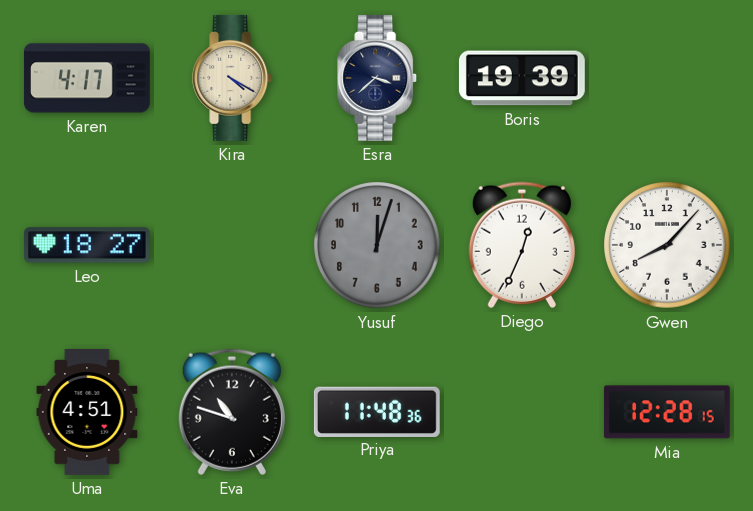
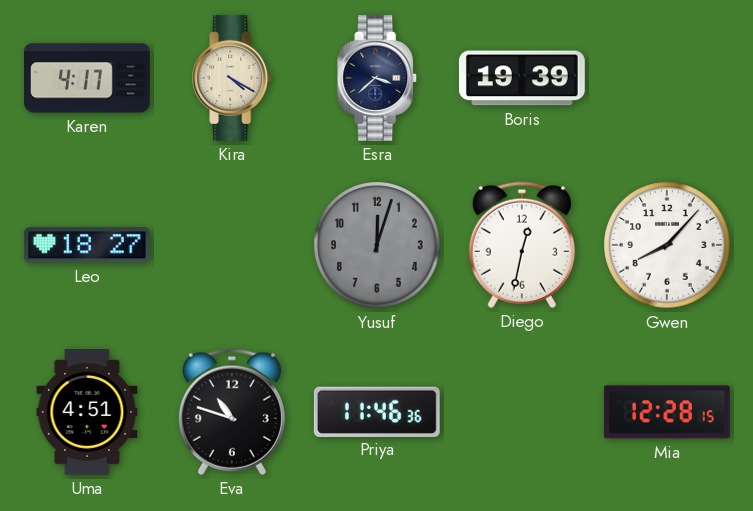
Diego: 12:34 -> 12:32 (522, 245)
Priya: 11:48 -> 11:46 (377, 411)
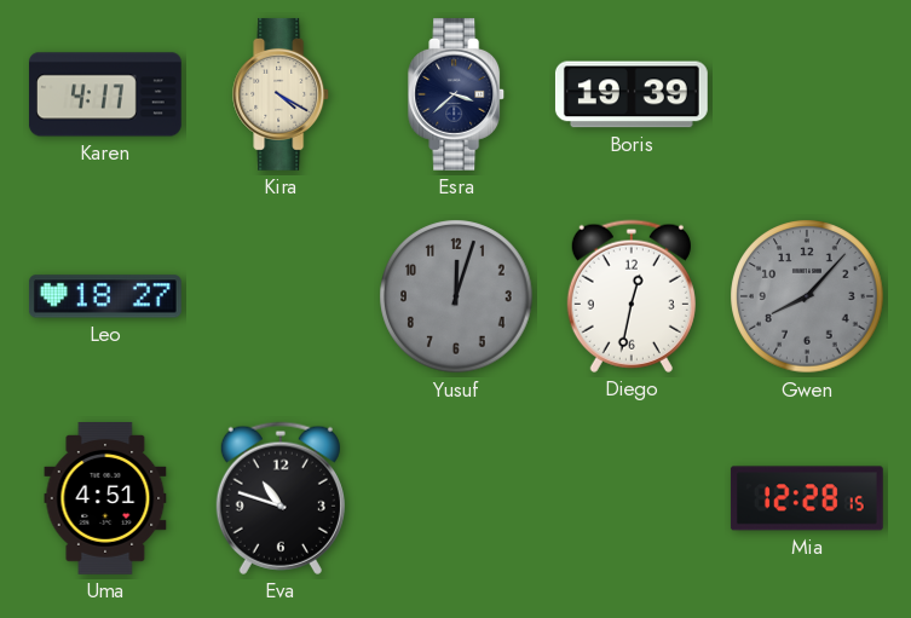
Gwen dial: white -> grey (807, 296)
Priya: 11:46 -> none (377, 411)
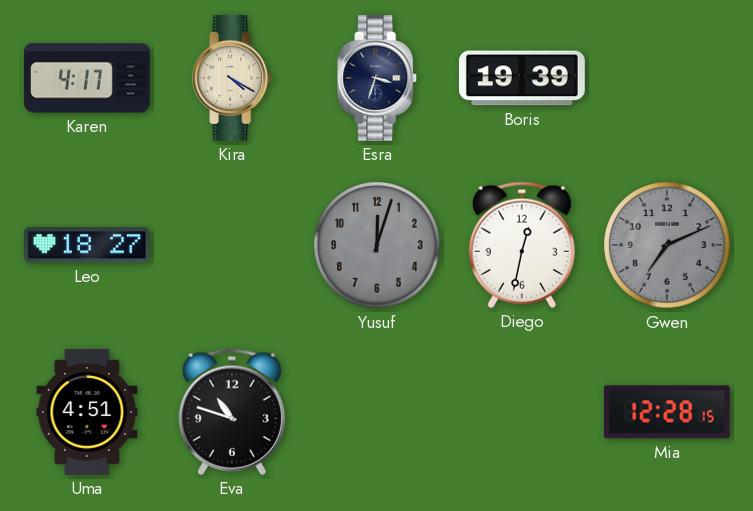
Esra: 3:38 -> 3:33 (378, 78)
Gwen: 8:07 -> 7:11 (667, 245)
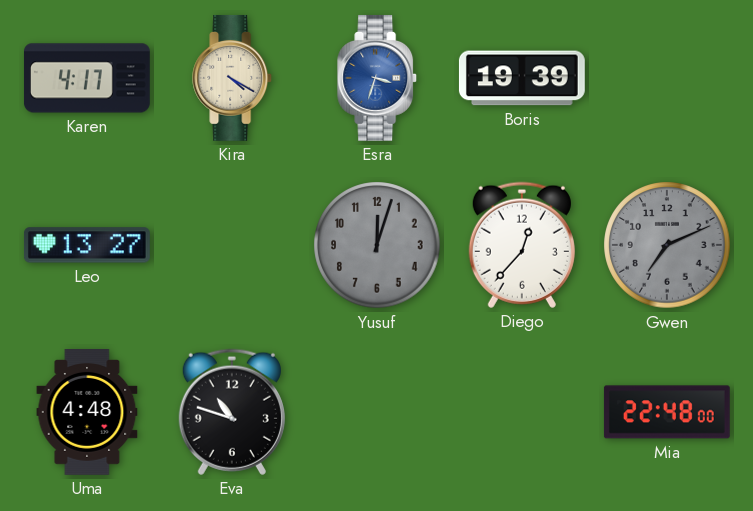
Esra dial: navy -> blue (378, 78)
Leo: 18:27 -> 13:27 (87, 245)
Diego: 12:32 -> 12:37 (522, 245)
Uma: 4:51 -> 4:48 (87, 413)
Mia: 12:28 -> 22:48 (667, 412)
